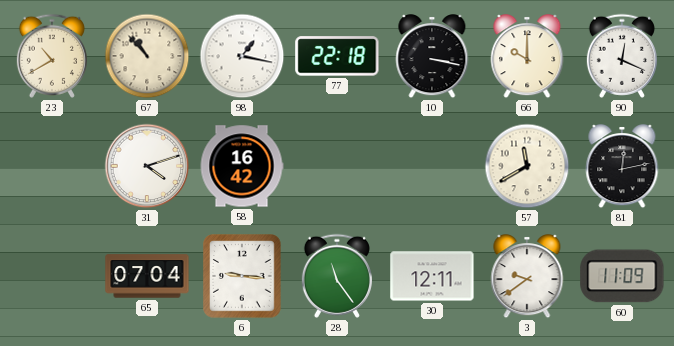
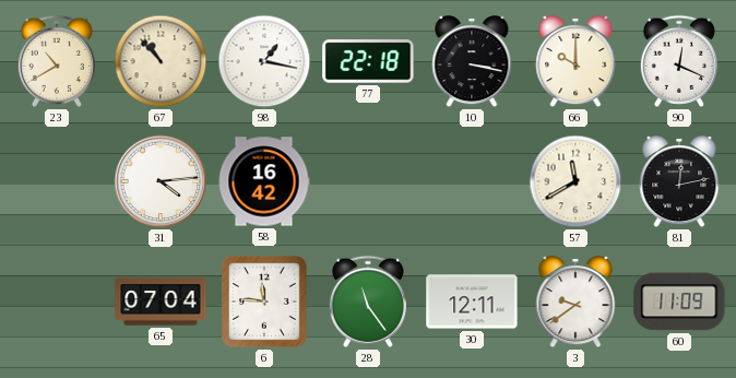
31: 4:12 -> 4:14 (161, 181)
6: 9:16 -> 11:46 (264, 302)
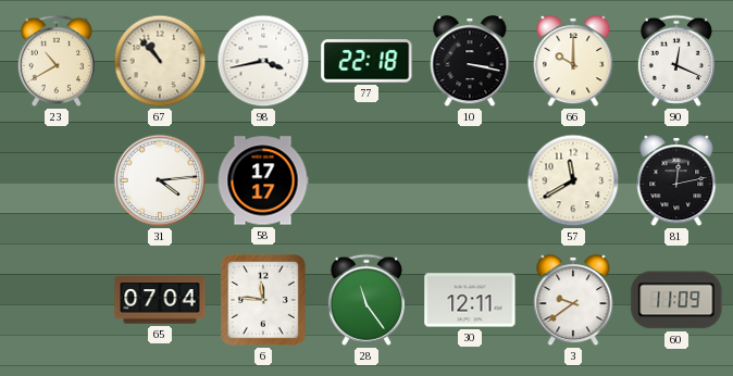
98: 1:17 -> 3:43 (263, 61)
58: 16:42 -> 17:17 (263, 180)
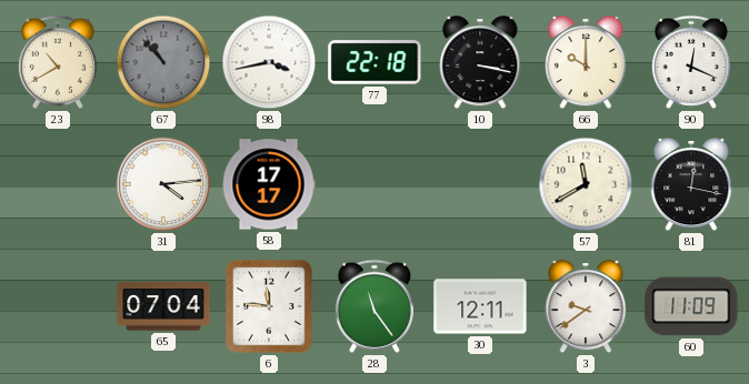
67 dial: cream -> grey (163, 62)
81: 12:13 -> 12:17 (691, 185)
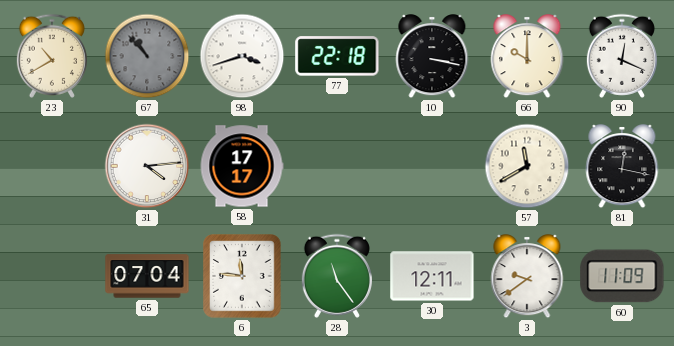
98: 3:43 -> 3:42 (242, 56)
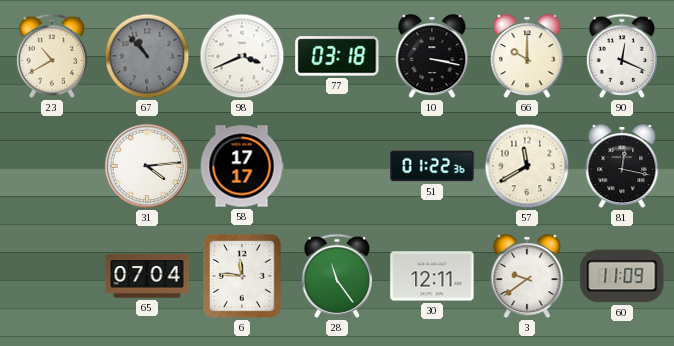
98: 3:42 -> 3:41 (242, 56)
77: 22:18 -> 03:18 (337, 56)
51: none -> 01:22 (432, 166)
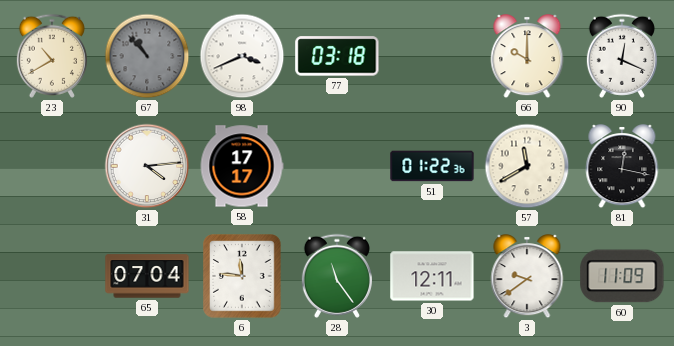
10: 3:17 -> none (432, 57)
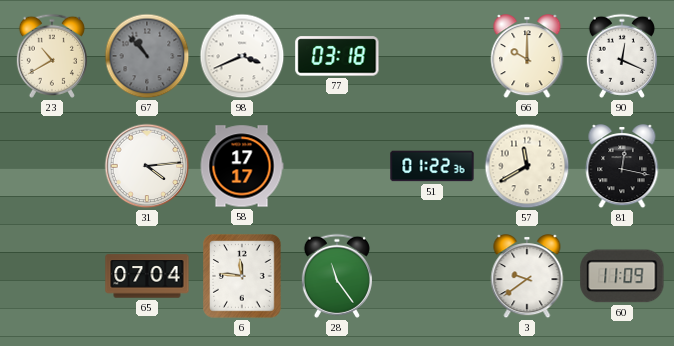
30: 12:11 -> none (432, 276)
